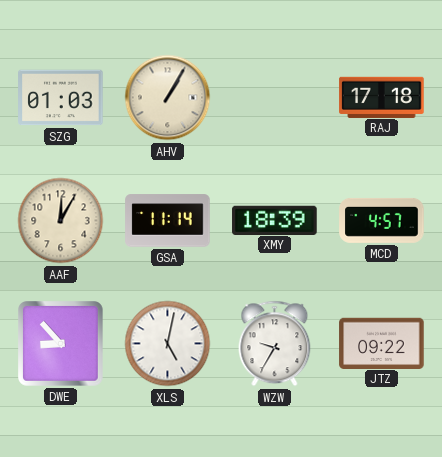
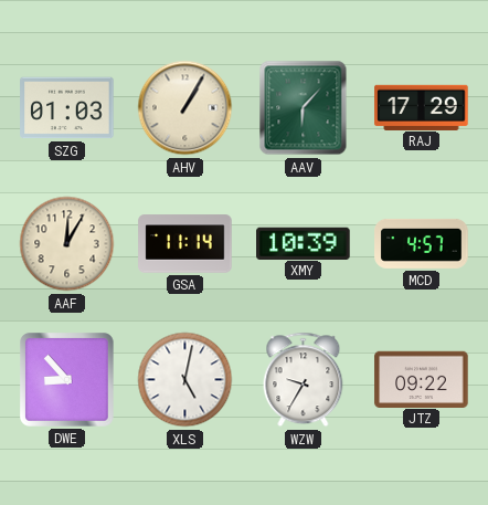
AAV: none -> 6:07 (304, 108)
RAJ: 17:18 -> 17:29 (422, 107)
XMY: 18:39 -> 10:39 (304, 243)
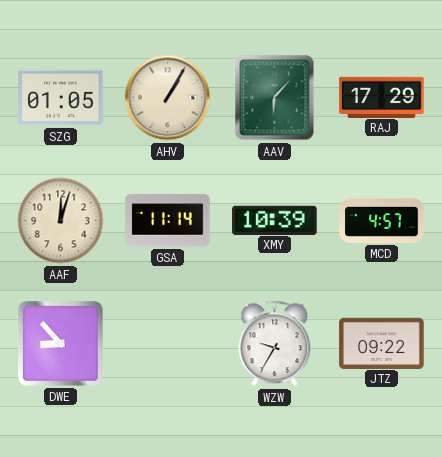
SZG: 01:03 -> 01:05 (61, 98)
AAF: 12:05 -> 12:03 (61, 221)
XLS: 5:02 -> none (185, 380)
